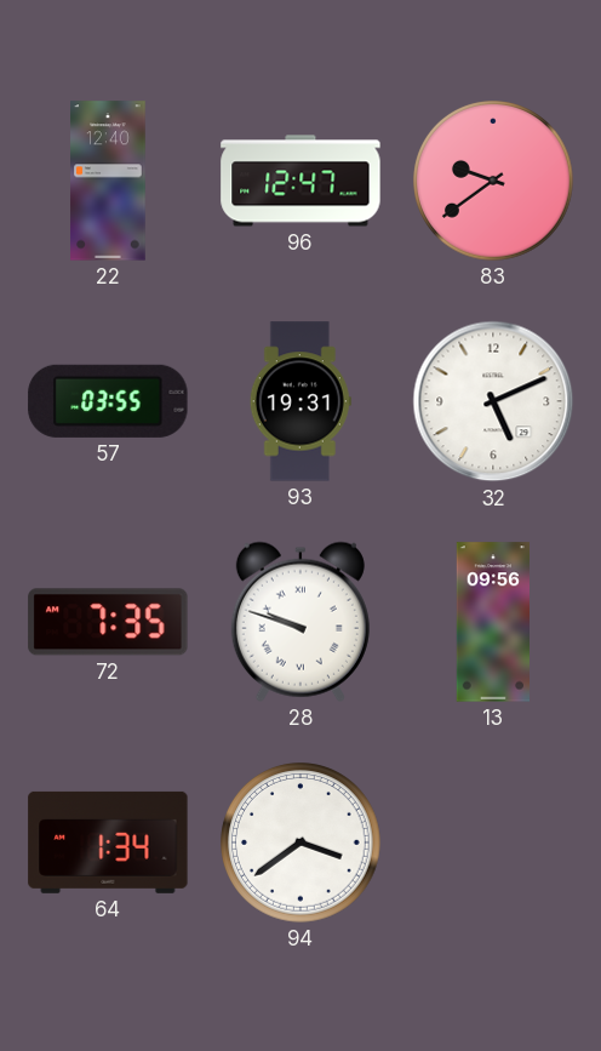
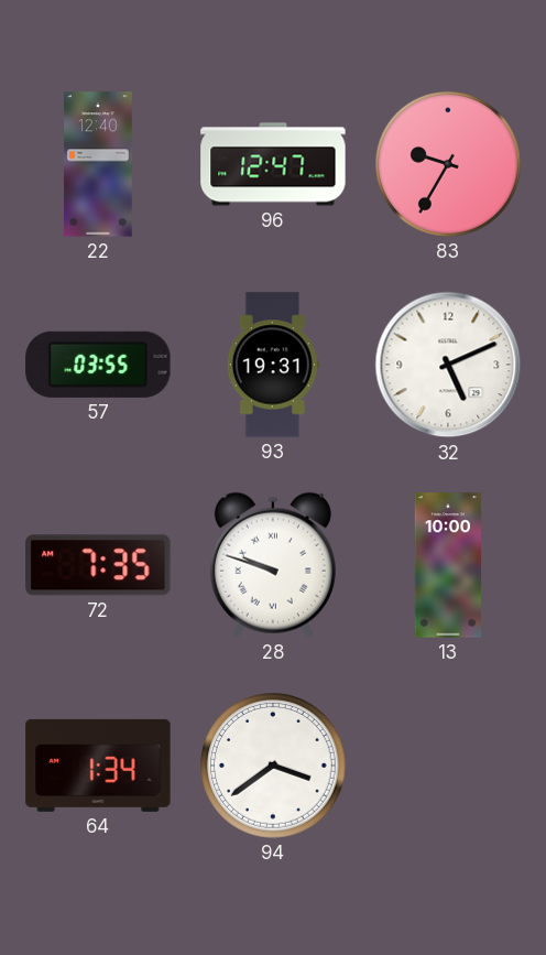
83: 9:39 -> 9:35 (448, 164)
13: 09:56 -> 10:00 (448, 565)
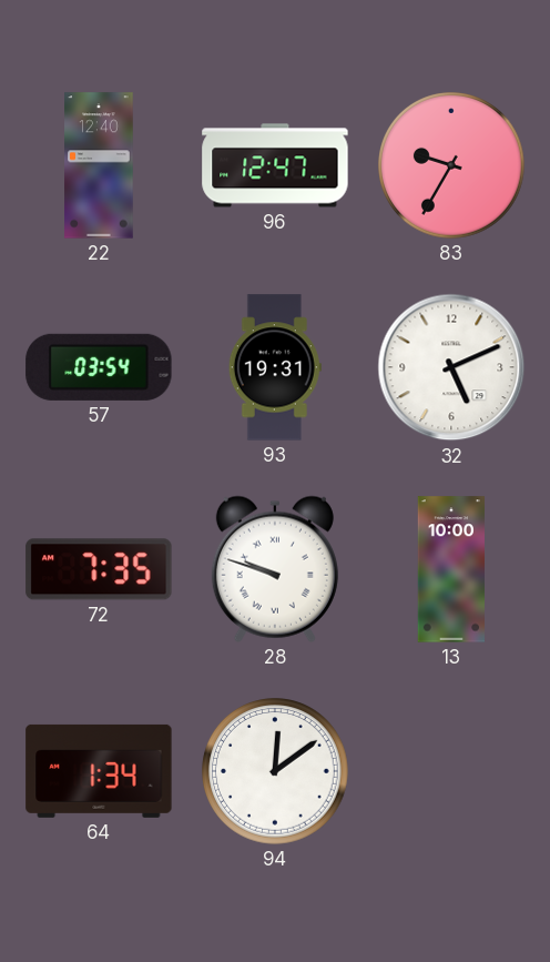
57: 03:55 -> 03:54 (99, 367)
94: 3:39 -> 12:09 (275, 771)
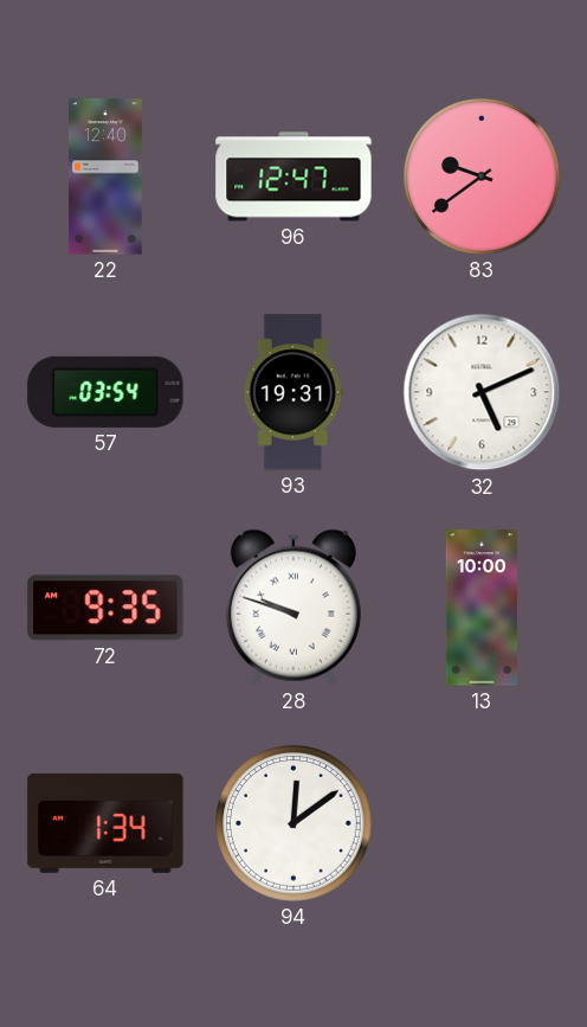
83: 9:35 -> 9:39 (482, 176)
72: 7:35 -> 9:35 (105, 608)
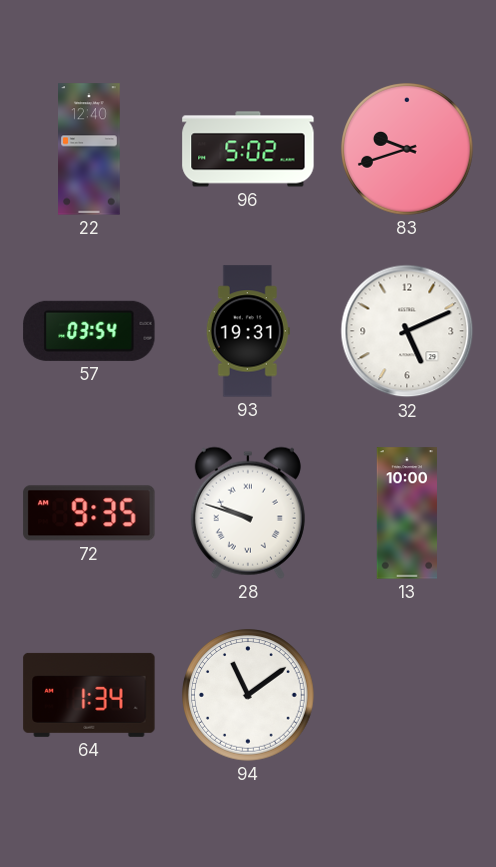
96: 12:47 -> 5:02 (248, 149)
83: 9:39 -> 9:42 (407, 149)
94: 12:09 -> 11:09 (248, 695)
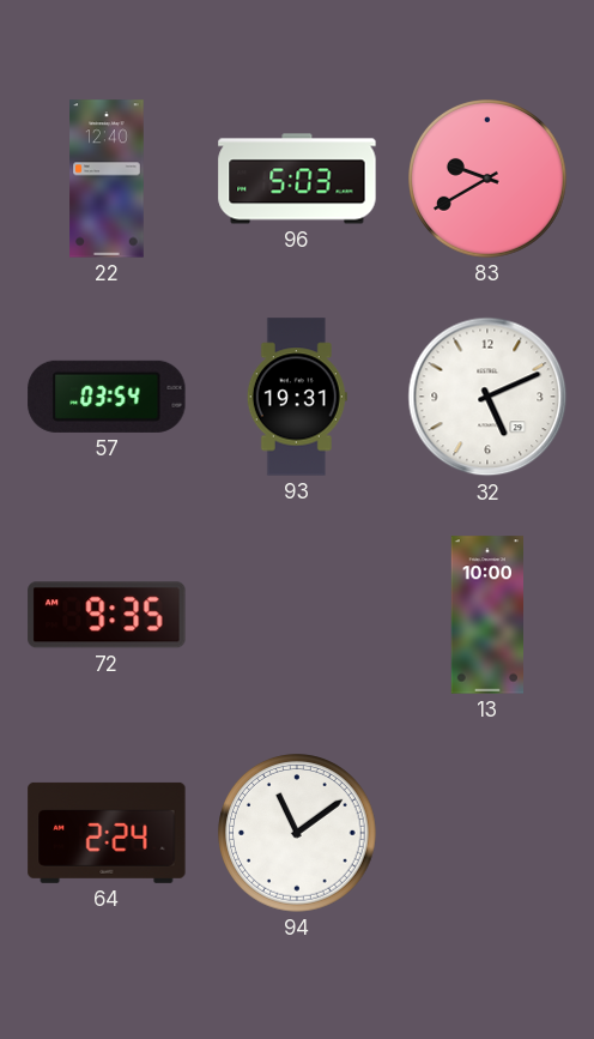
96: 5:02 -> 5:03 (297, 179)
83: 9:42 -> 9:40 (487, 179)
28: 9:48 -> none (248, 513)
64: 1:34 -> 2:24 (107, 833)
